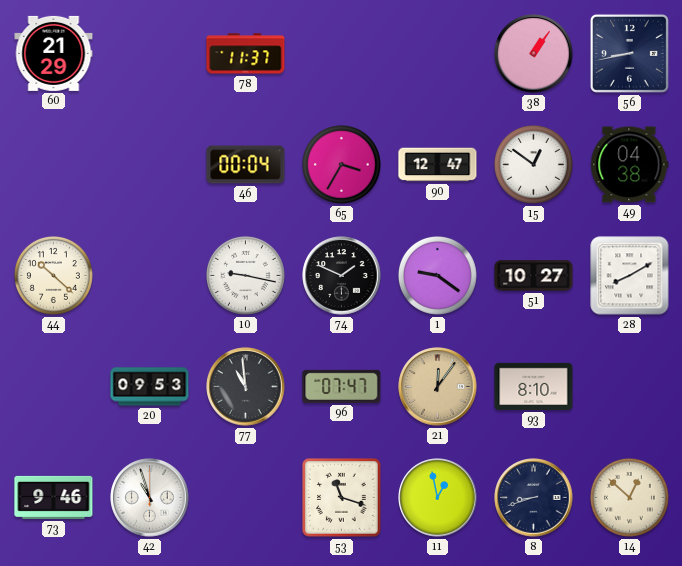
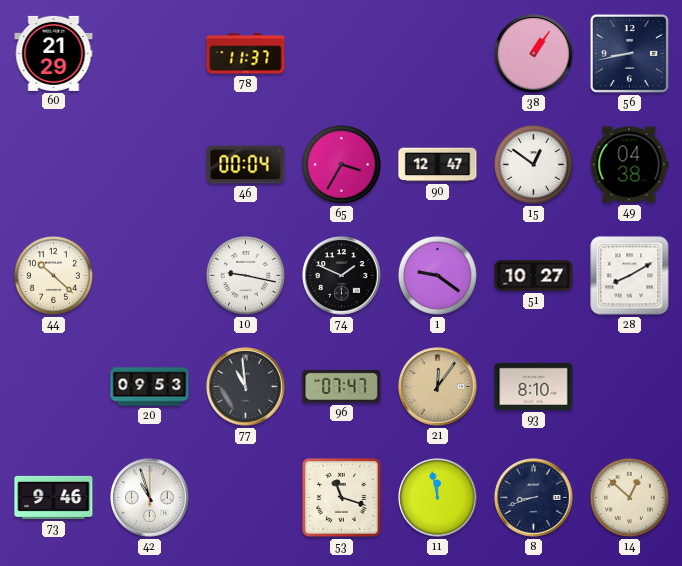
11: 12:58 -> 11:58 (438, 498)
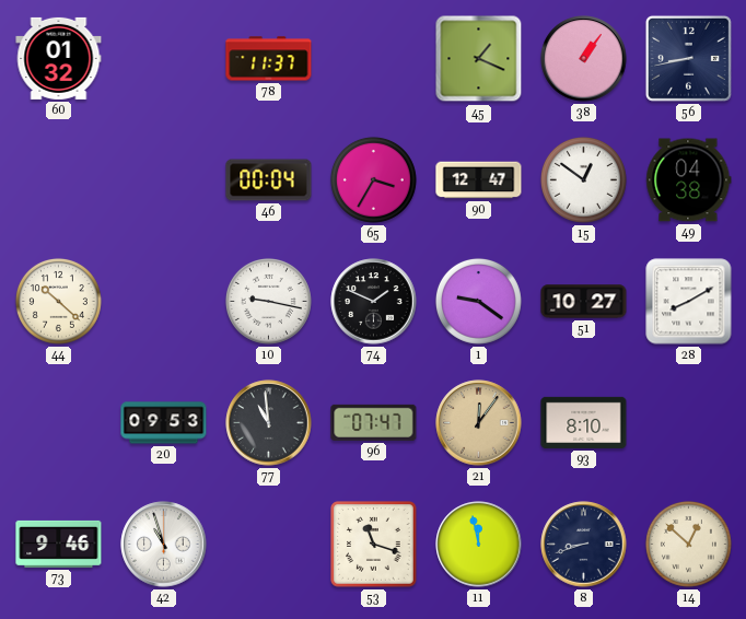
60: 21:29 -> 01:32 (59, 58)
45: none -> 1:19 (479, 59)
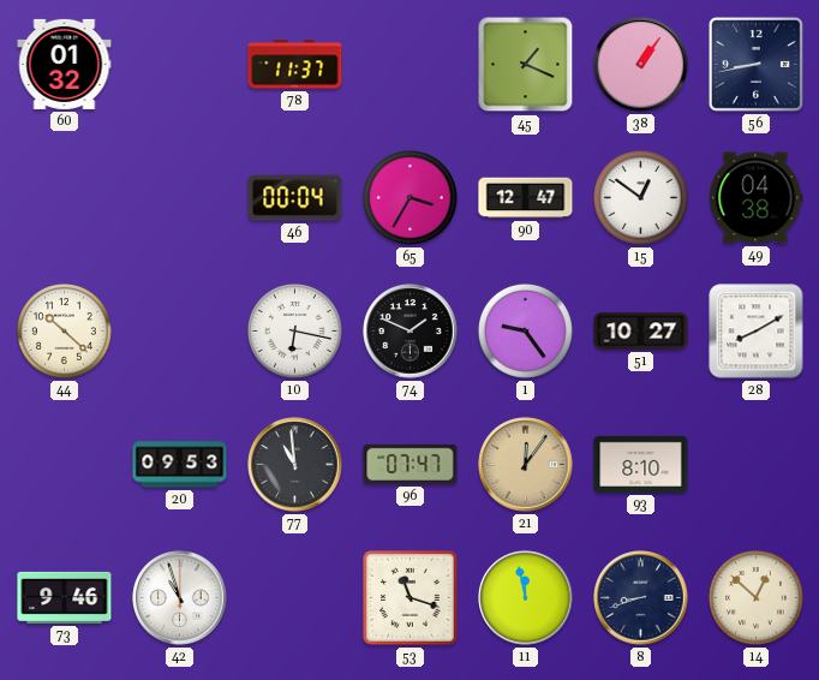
10: 9:17 -> 6:17 (294, 330)
1: 9:21 -> 9:24 (525, 330)
